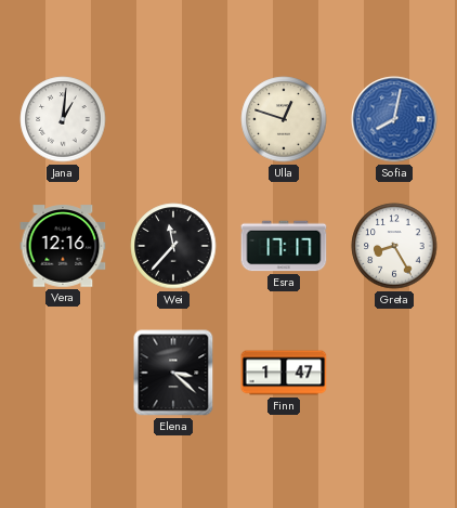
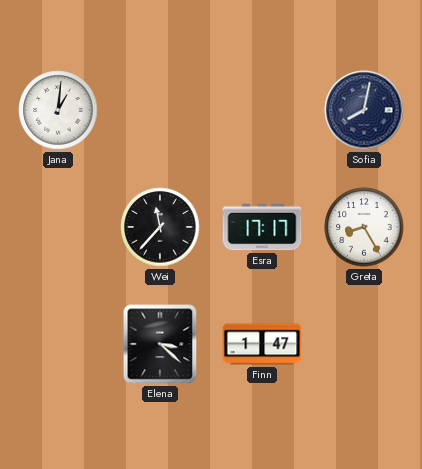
Ulla: 12:48 -> none (284, 119)
Sofia dial: blue -> navy (364, 110)
Vera: 12:16 -> none (63, 246)
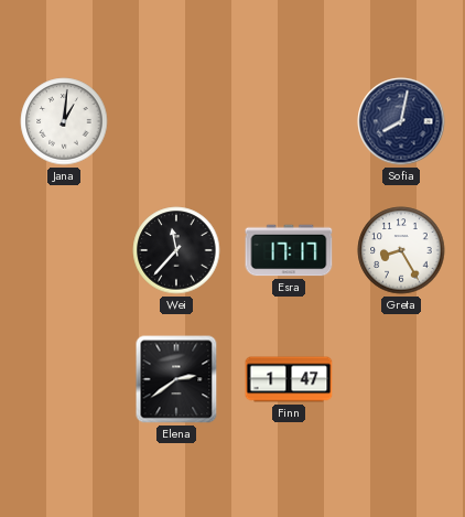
Elena: 3:22 -> 2:39 (176, 379)
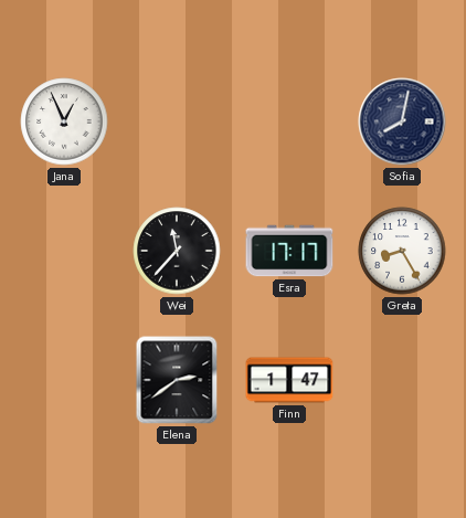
Jana: 1:01 -> 12:56 (64, 121)
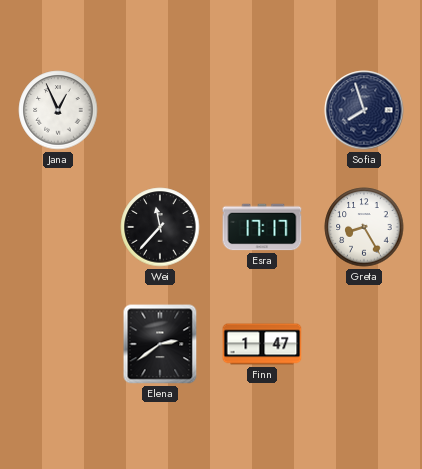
Sofia: 8:02 -> 7:57 (364, 110)
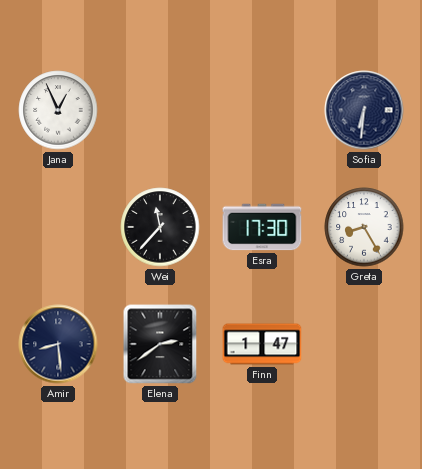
Sofia: 7:57 -> 6:31 (364, 110)
Esra: 17:17 -> 17:30 (262, 227)
Amir: none -> 8:29 (58, 344)
